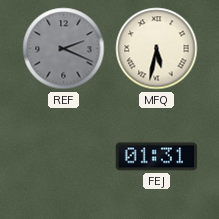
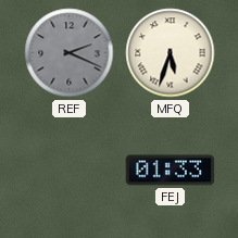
MFQ: 5:32 -> 5:33 (171, 53)
FEJ: 01:31 -> 01:33 (171, 171)
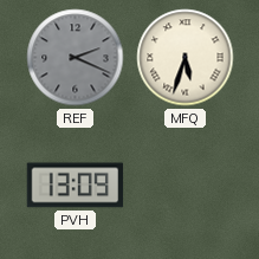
PVH: none -> 13:09 (76, 186)
FEJ: 01:33 -> none (171, 171)
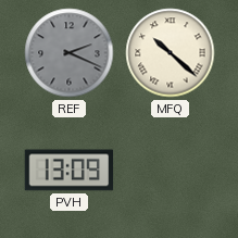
MFQ: 5:33 -> 10:22 (171, 53)
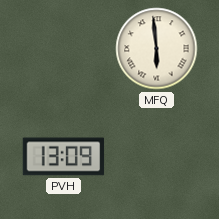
REF: 2:19 -> none (70, 53)
MFQ: 10:22 -> 5:59 (157, 49)
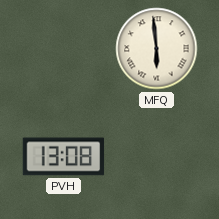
PVH: 13:09 -> 13:08 (64, 157)
